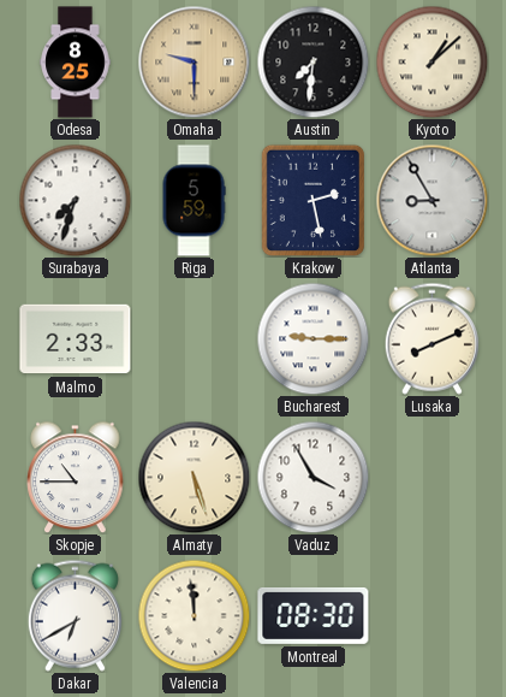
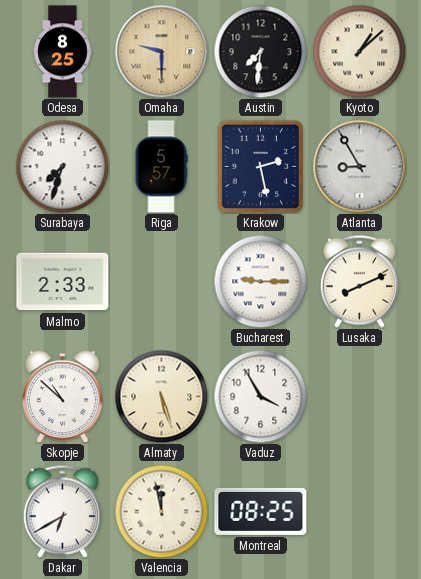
Riga: 5:59 -> 5:57 (161, 167)
Skopje: 10:45 -> 10:52 (63, 396)
Valencia: 11:59 -> 11:58 (161, 511)
Montreal: 08:30 -> 08:25 (261, 511)
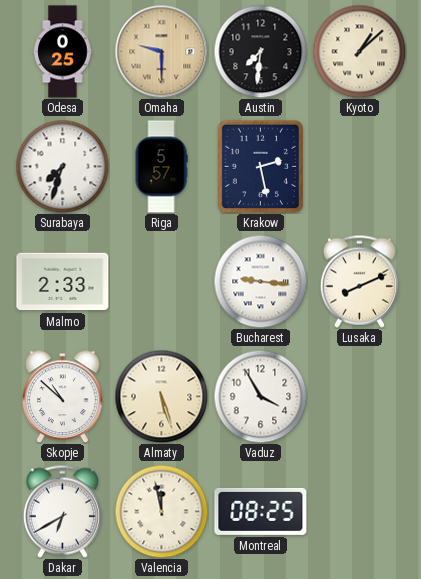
Odesa: 8:25 -> 0:25 (63, 52)
Atlanta: 8:55 -> none (359, 166)
Bucharest: 9:15 -> 9:16 (260, 281)
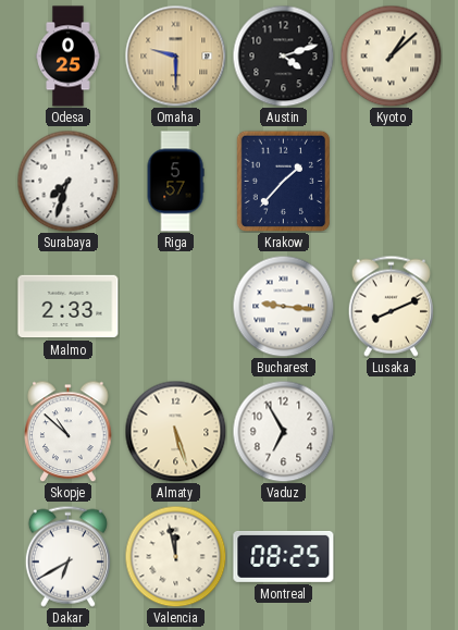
Austin: 7:31 -> 4:12 (283, 55)
Krakow: 2:28 -> 1:37 (283, 181)
Vaduz: 3:55 -> 6:55 (283, 431)
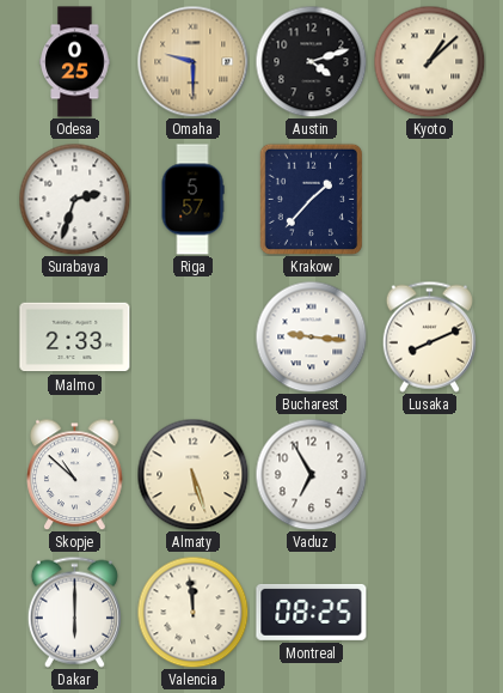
Surabaya: 7:33 -> 2:33 (74, 199)
Dakar: 6:40 -> 6:00 (74, 612)
Valencia: 11:58 -> 11:59 (192, 612)
